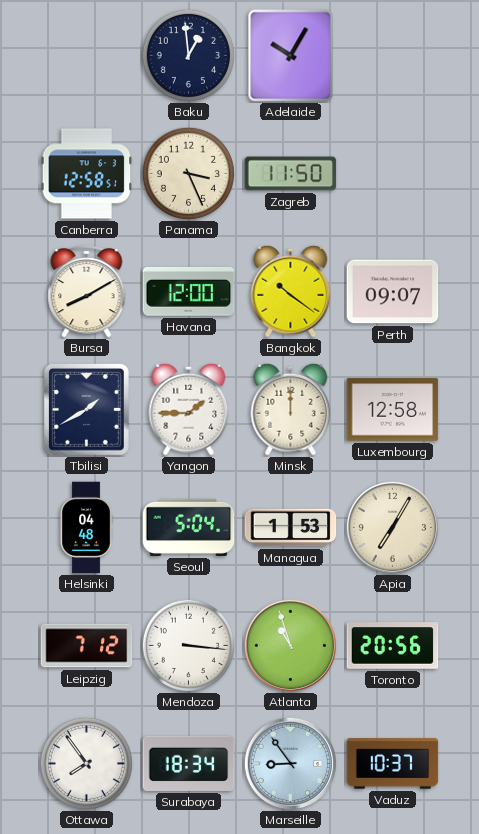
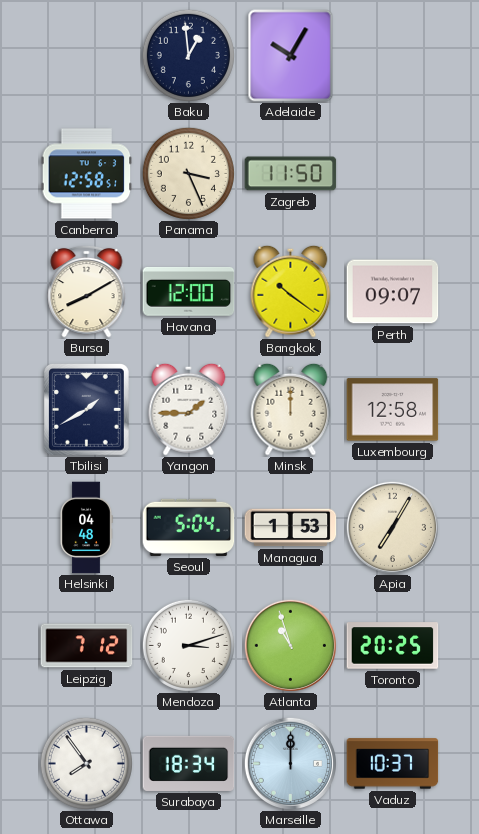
Mendoza: 3:16 -> 3:12 (188, 645)
Toronto: 20:56 -> 20:25 (393, 646)
Marseille: 8:54 -> 12:00 (290, 763)
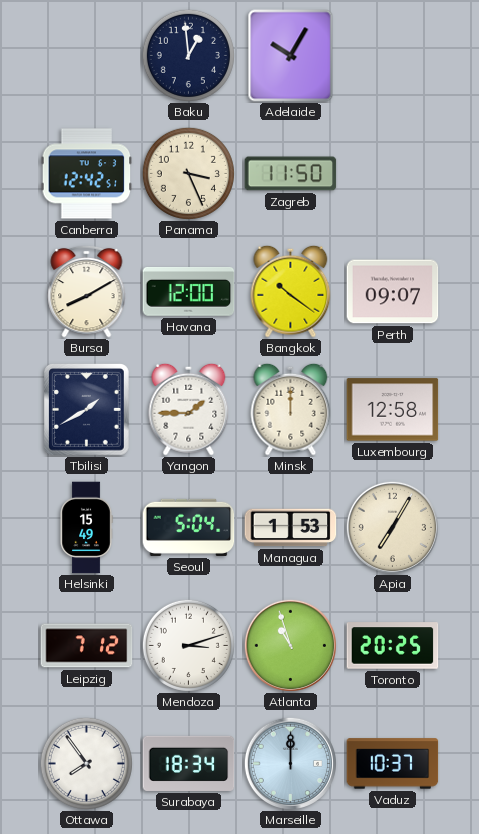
Canberra: 12:58 -> 12:42 (87, 174)
Helsinki: 04:48 -> 15:49 (86, 528)
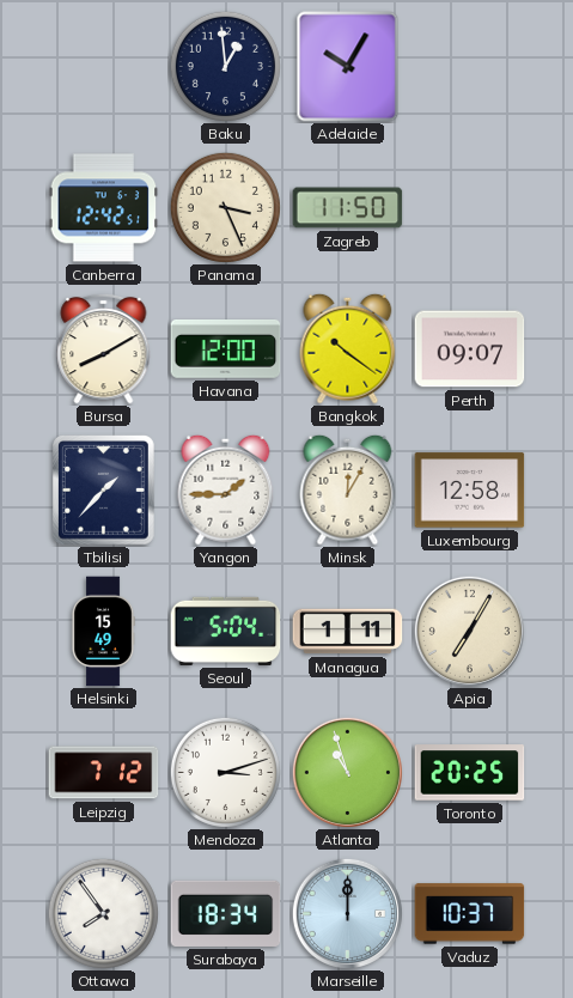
Tbilisi: 1:40 -> 1:37 (104, 491)
Minsk: 12:00 -> 12:05 (348, 489)
Managua: 1:53 -> 1:11 (348, 632)
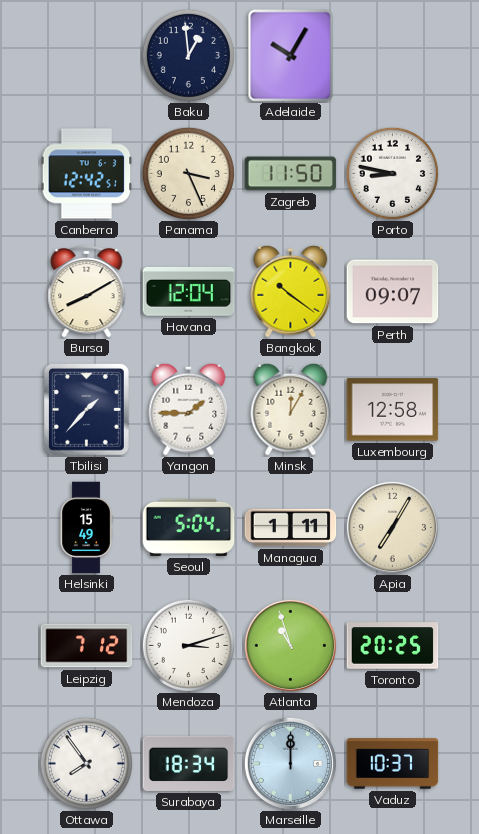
Porto: none -> 8:47 (392, 173)
Havana: 12:00 -> 12:04 (189, 292)
